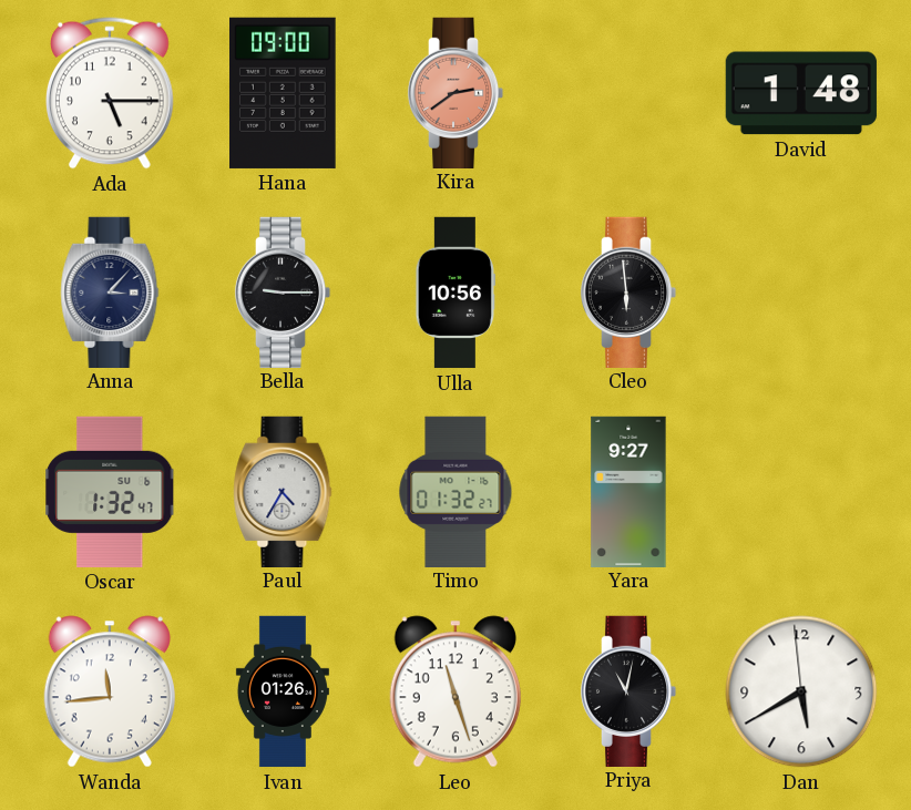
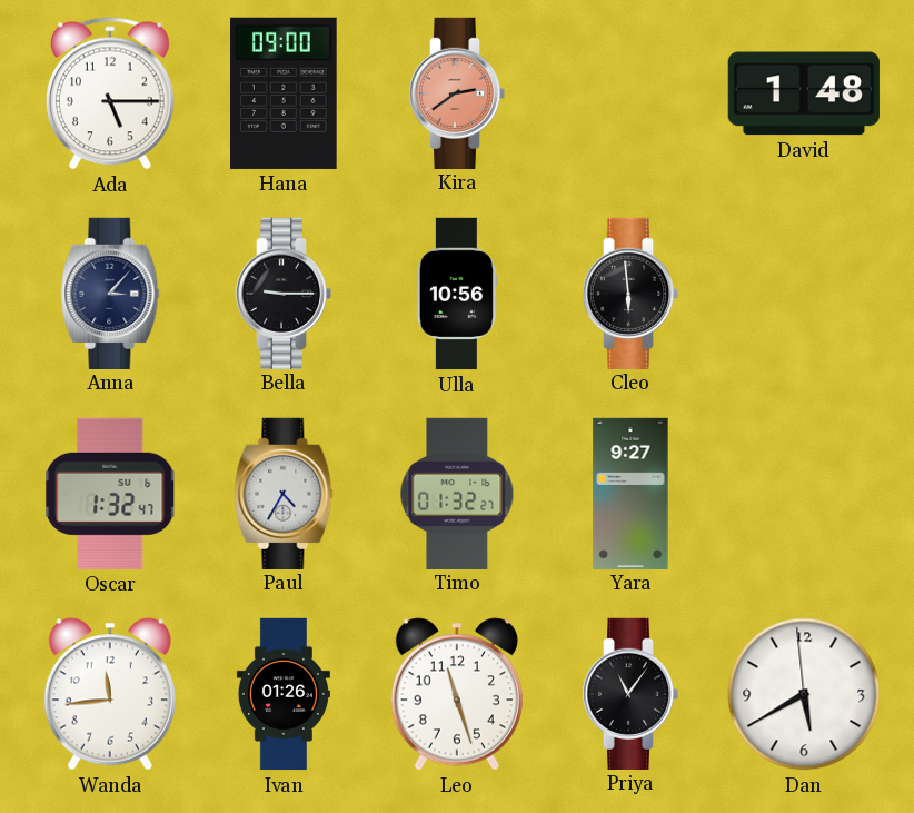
Priya: 11:02 -> 11:06 (630, 693)
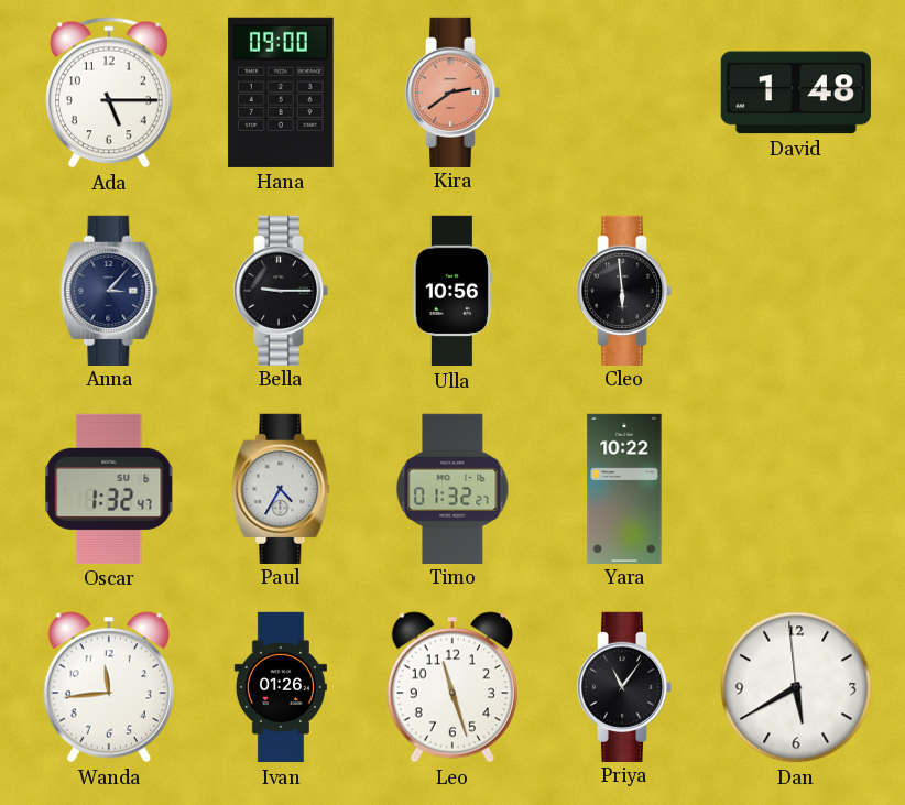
Yara: 9:27 -> 10:22 (624, 488)
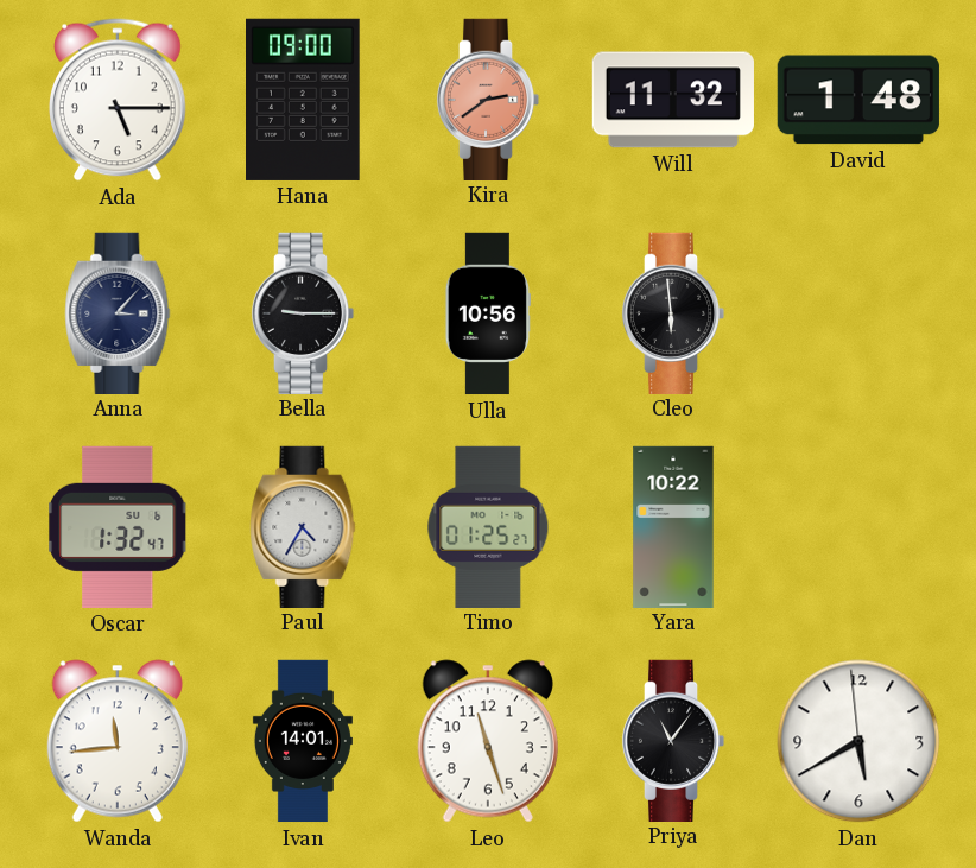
Will: none -> 11:32 (673, 100)
Timo: 01:32 -> 01:25 (488, 526)
Ivan: 01:26 -> 14:01 (303, 741)
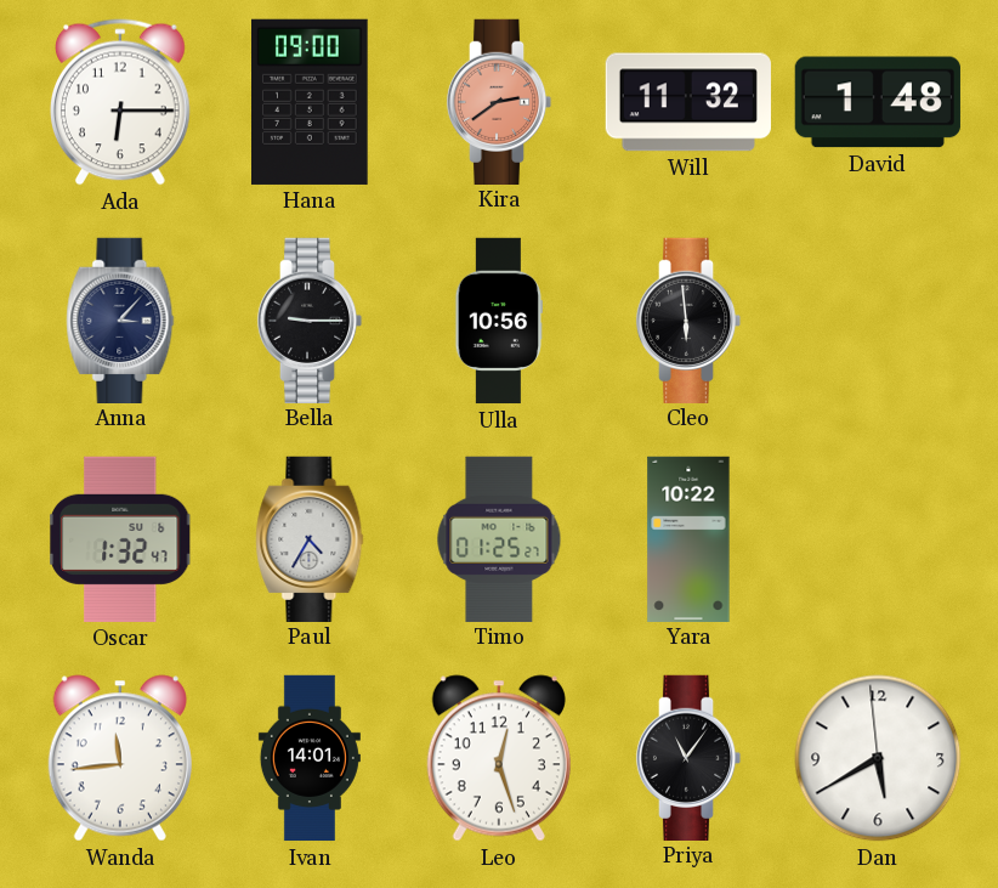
Ada: 5:15 -> 6:15 (121, 102)
Leo: 11:27 -> 12:27 (499, 758)
